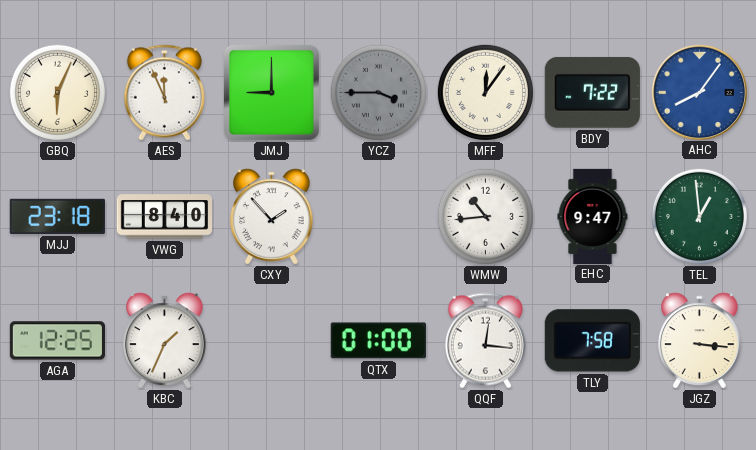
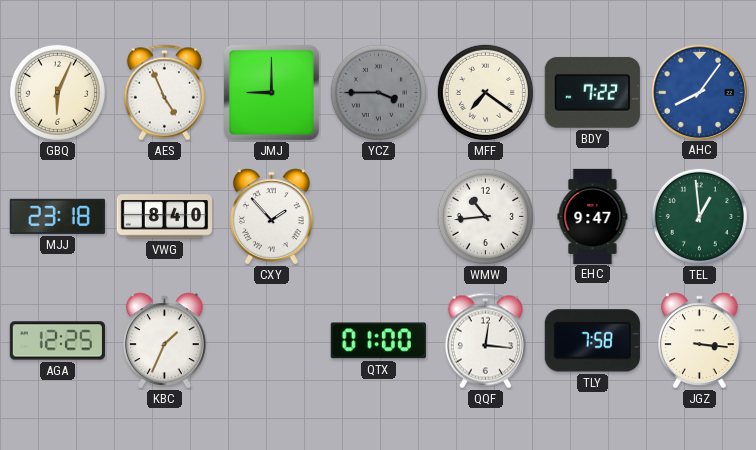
AES: 11:56 -> 4:56 (164, 93)
MFF: 12:06 -> 7:21 (485, 92)
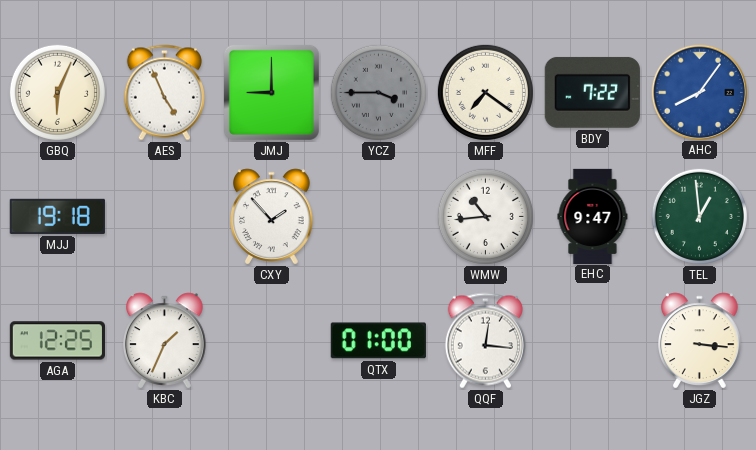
MJJ: 23:18 -> 19:18 (57, 216)
VWG: 8:40 -> none (164, 217)
TLY: 7:58 -> none (592, 341)
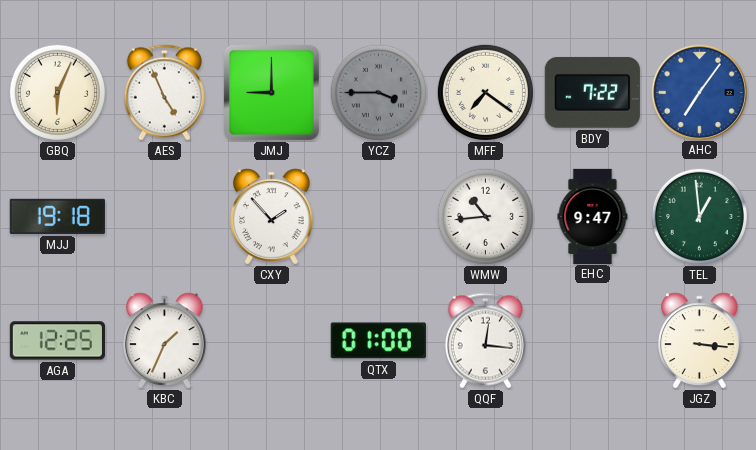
AHC: 8:06 -> 7:06 (699, 92)
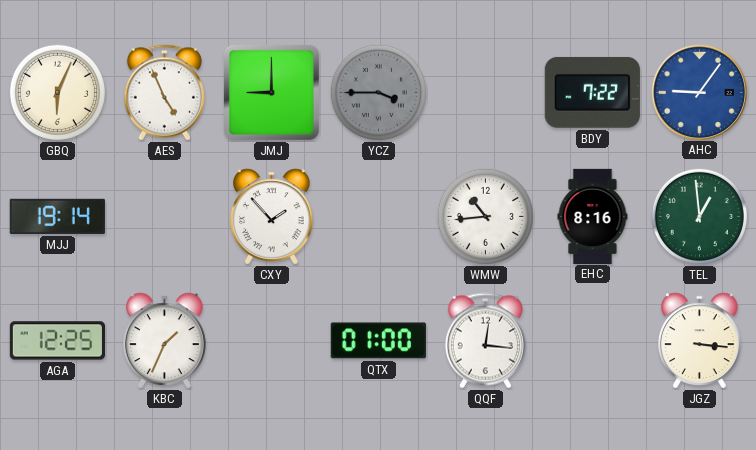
MFF: 7:21 -> none (485, 92)
AHC: 7:06 -> 9:06 (699, 92)
MJJ: 19:18 -> 19:14 (57, 216)
EHC: 9:47 -> 8:16 (593, 216)
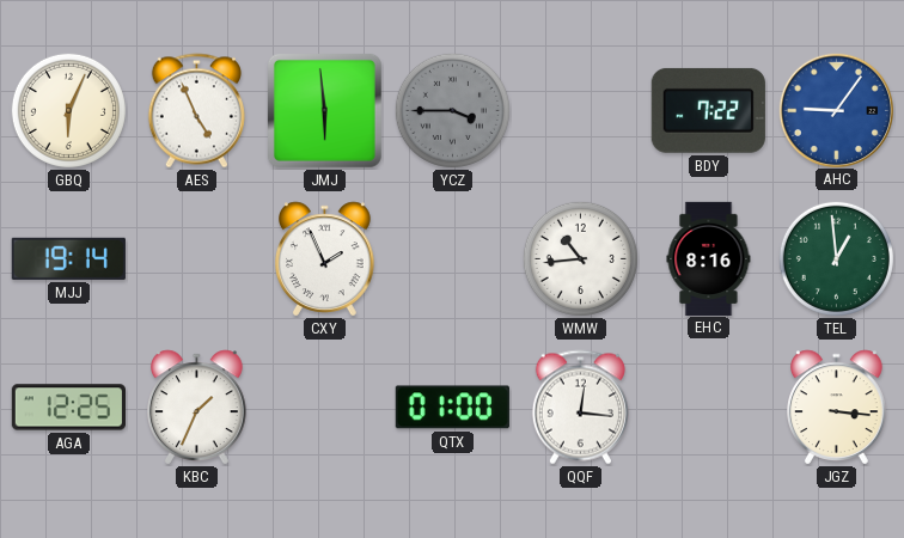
JMJ: 9:00 -> 5:59 (324, 110)
CXY: 1:53 -> 1:56 (325, 259)
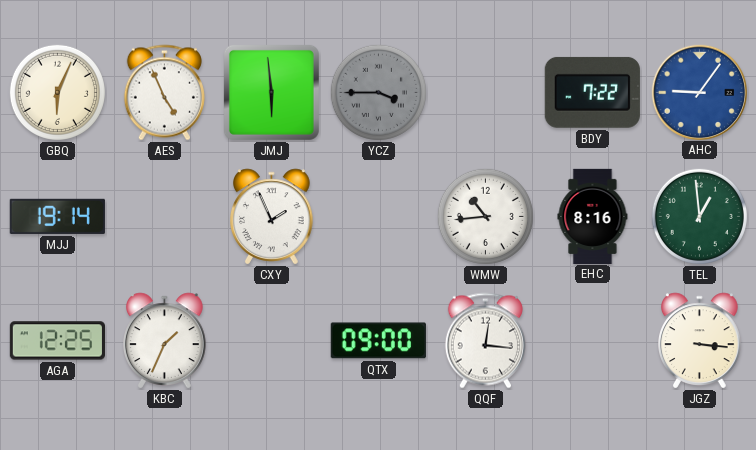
QTX: 01:00 -> 09:00 (378, 341)
